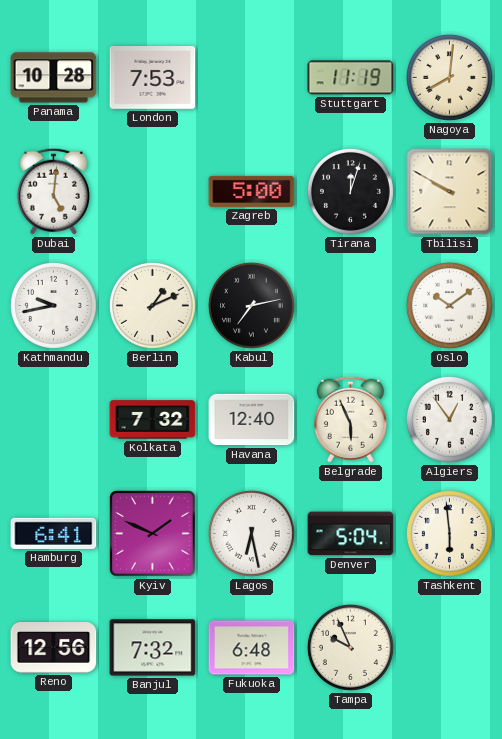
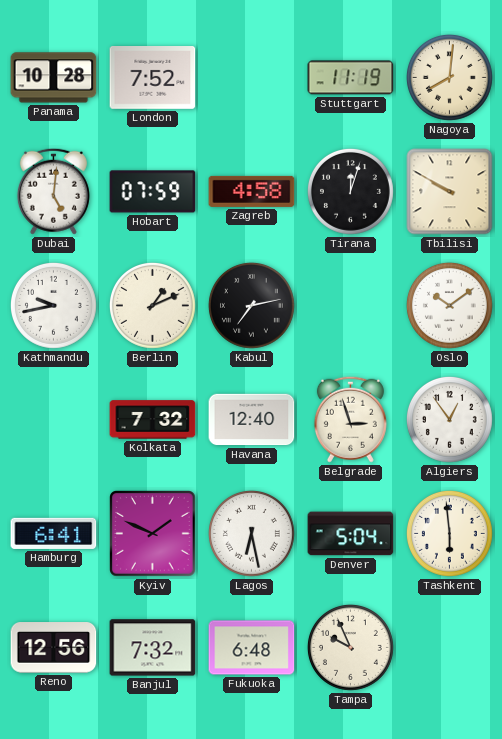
London: 7:53 -> 7:52 (153, 78)
Hobart: none -> 07:59 (153, 192)
Zagreb: 5:00 -> 4:58 (252, 191)
Belgrade: 5:56 -> 2:57 (350, 419)
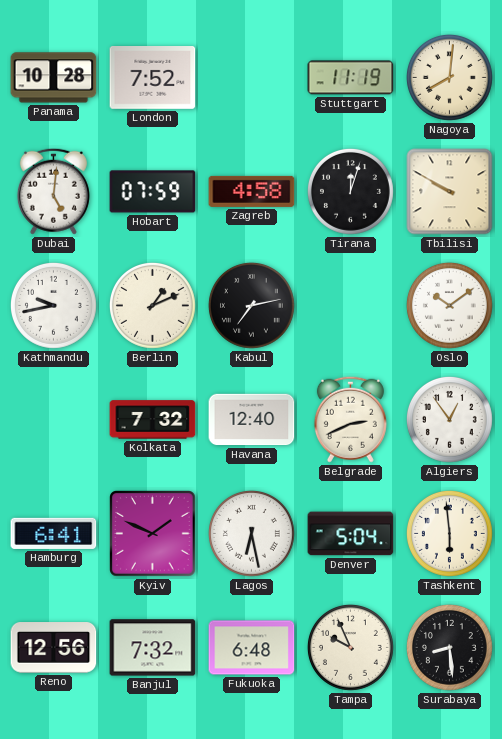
Belgrade: 2:57 -> 2:41 (350, 419)
Surabaya: none -> 8:29 (449, 647)
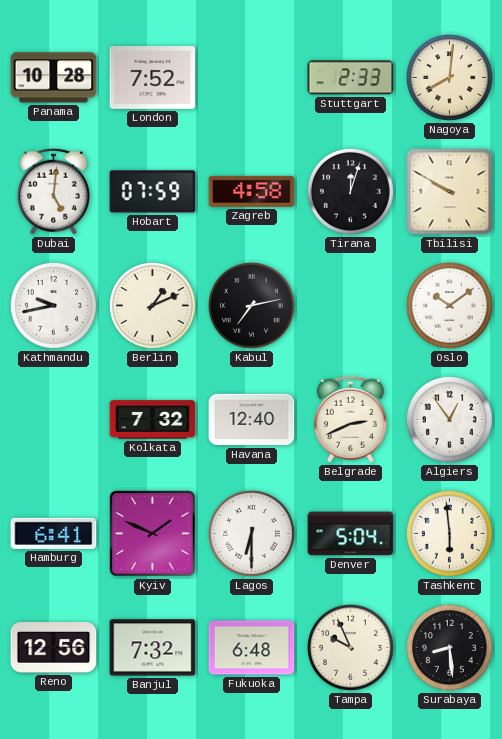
Stuttgart: 11:19 -> 2:33 (351, 78)
Lagos: 6:28 -> 6:30 (251, 533)
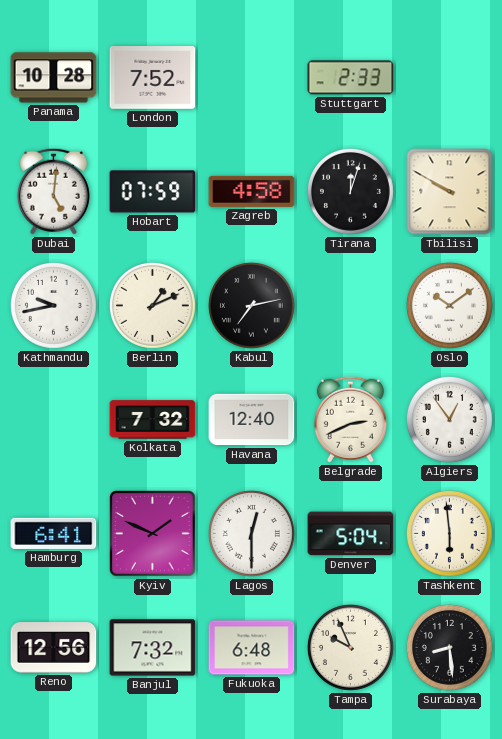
Nagoya: 8:01 -> none (449, 77)
Lagos: 6:30 -> 12:30 (251, 533)
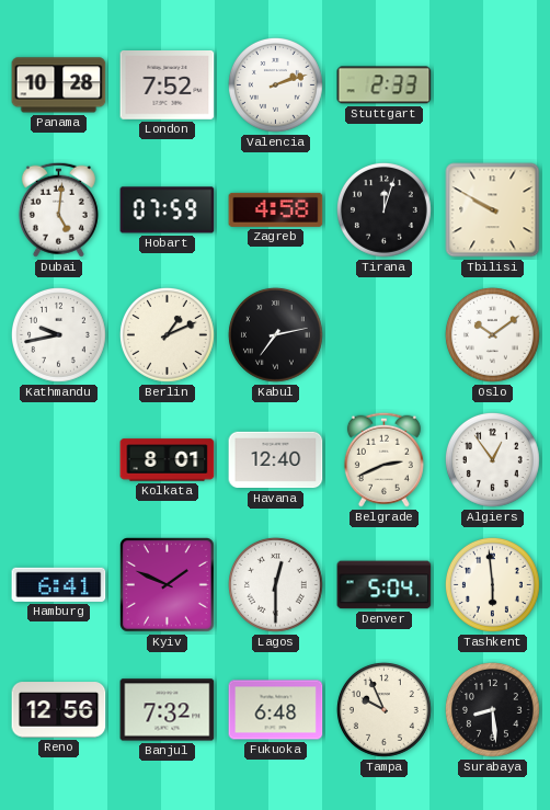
Valencia: none -> 2:12 (275, 84)
Kolkata: 7:32 -> 8:01 (168, 460)
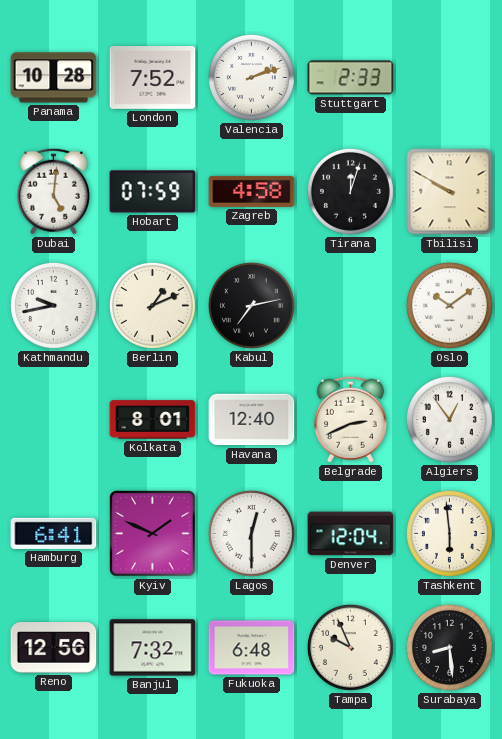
Denver: 5:04 -> 12:04 (351, 534)
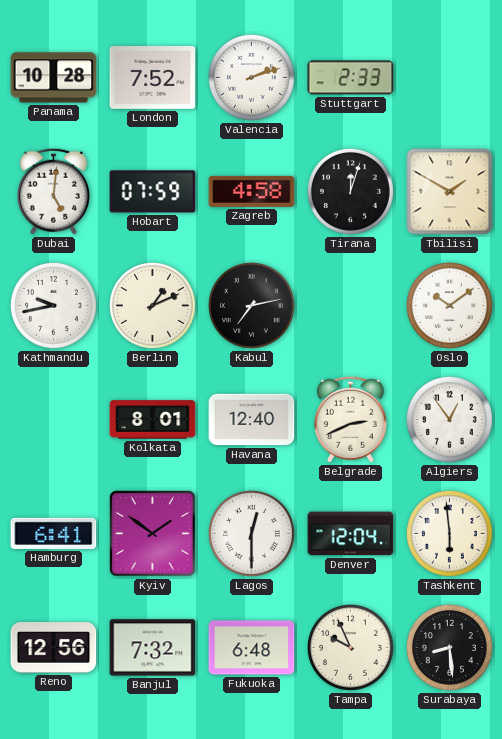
Tbilisi: 9:50 -> 1:50 (450, 192)
Kyiv: 1:49 -> 1:51 (153, 534)
